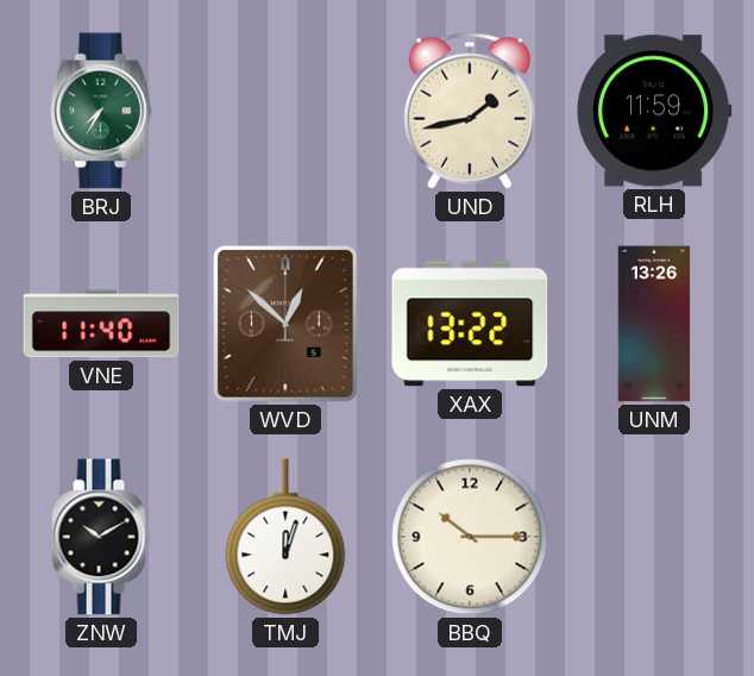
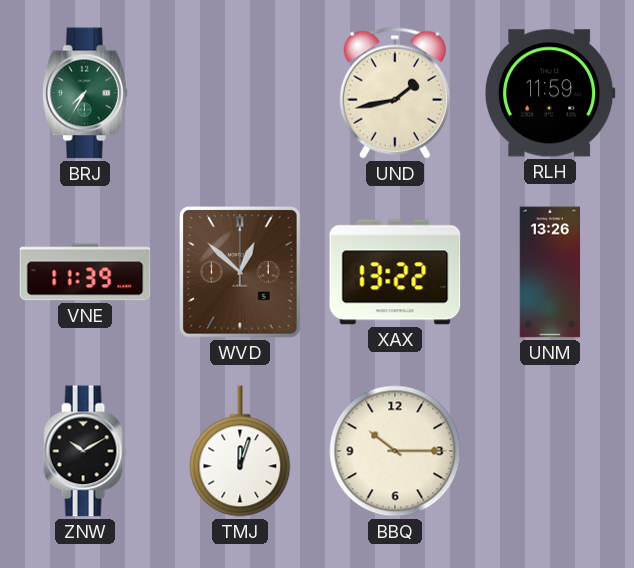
VNE: 11:40 -> 11:39 (85, 272)
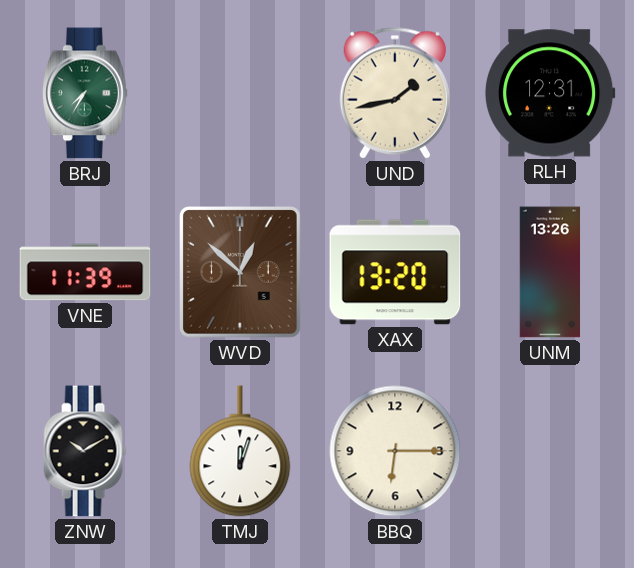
RLH: 11:59 -> 12:31 (550, 93)
XAX: 13:22 -> 13:20 (395, 272)
BBQ: 10:15 -> 6:15 (395, 451)
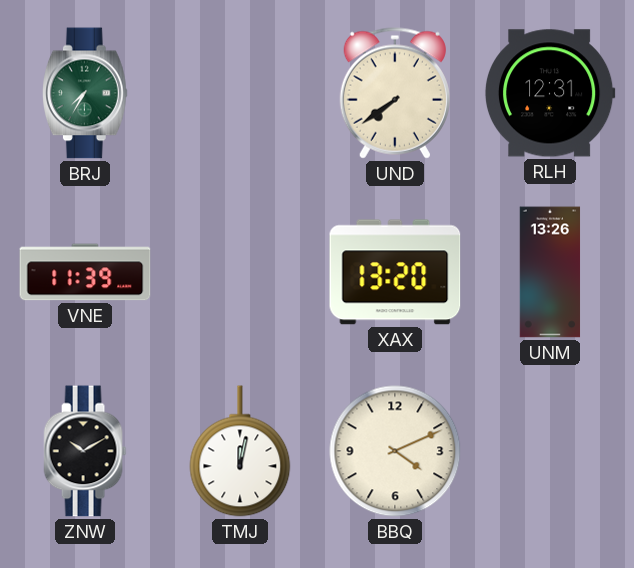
UND: 1:43 -> 7:39 (395, 93)
WVD: 12:52 -> none (241, 272)
TMJ: 12:03 -> 12:02 (240, 451)
BBQ: 6:15 -> 4:11 (395, 451)
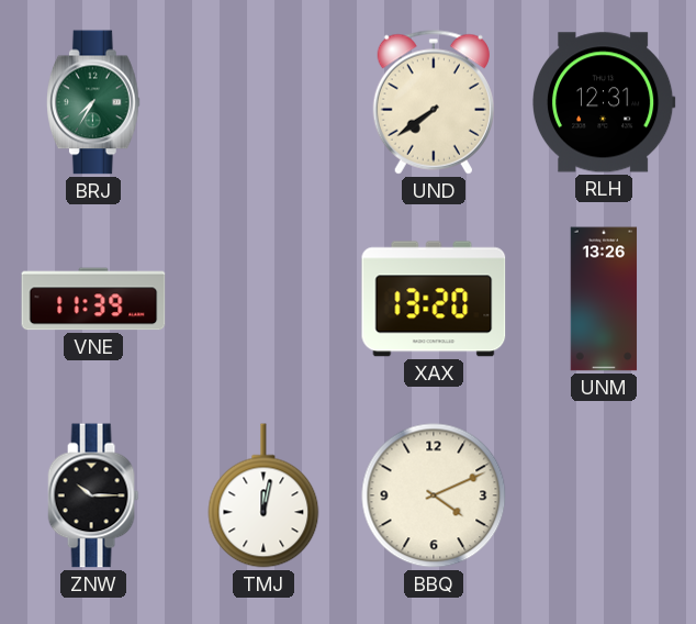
ZNW: 10:10 -> 10:15 (93, 495)
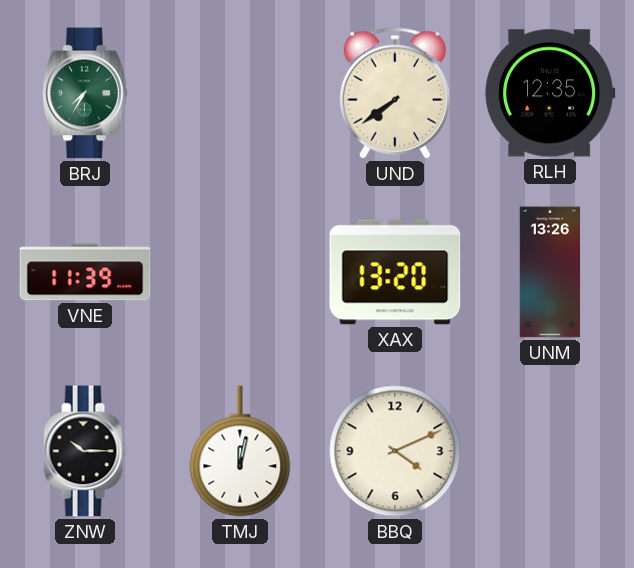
RLH: 12:31 -> 12:35 (550, 93)
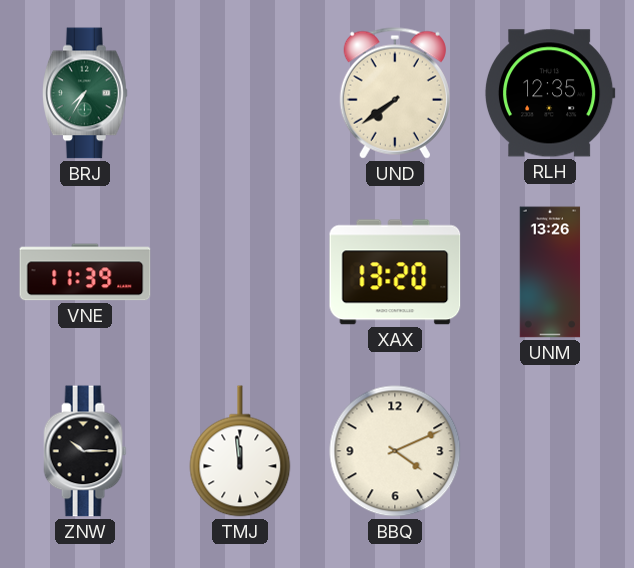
TMJ: 12:02 -> 11:59 (240, 451)
